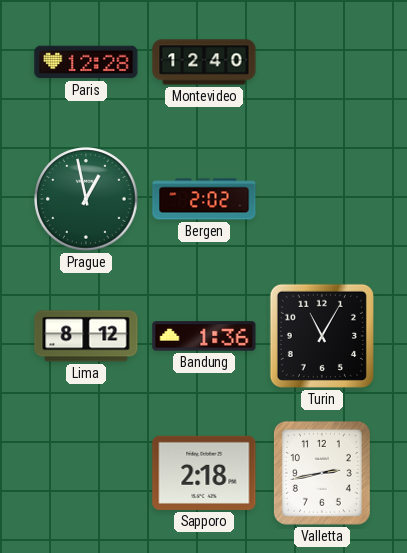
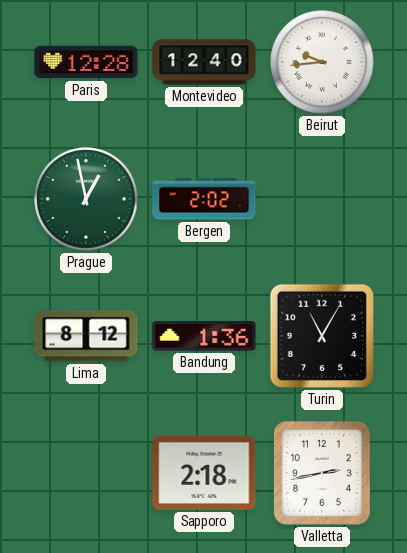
Beirut: none -> 9:44 (322, 62)
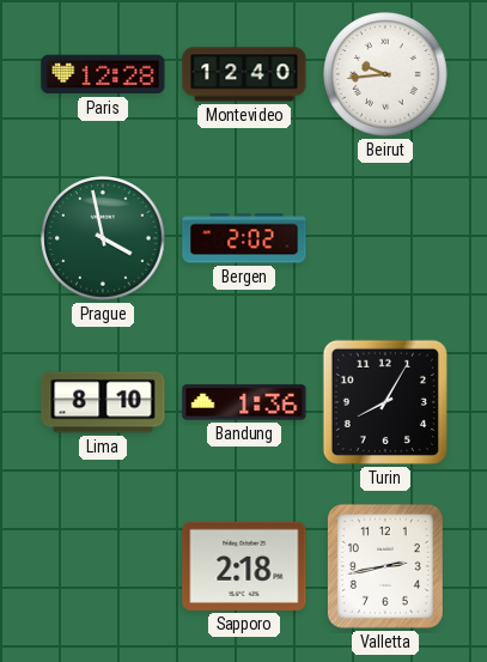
Prague: 12:58 -> 3:58 (103, 238)
Lima: 8:12 -> 8:10 (103, 402)
Turin: 11:05 -> 8:05 (385, 402)
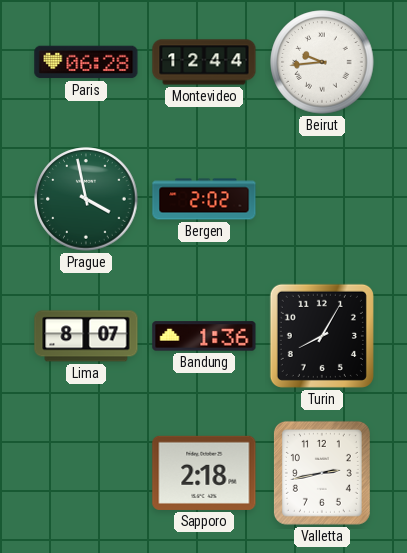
Paris: 12:28 -> 06:28 (86, 62)
Montevideo: 12:40 -> 12:44 (204, 62)
Lima: 8:10 -> 8:07 (86, 336)
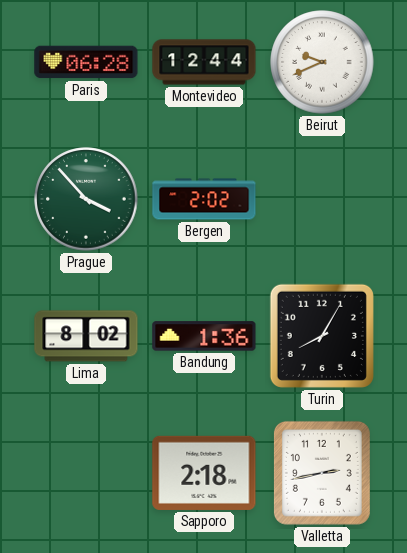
Beirut: 9:44 -> 9:41 (322, 62)
Prague: 3:58 -> 3:53 (86, 199)
Lima: 8:07 -> 8:02 (86, 336)
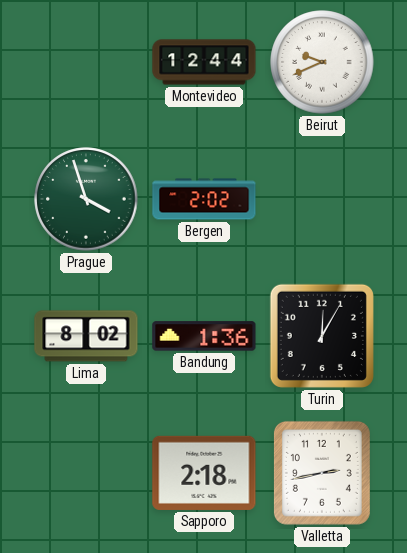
Paris: 06:28 -> none (86, 62)
Prague: 3:53 -> 3:57 (86, 199)
Turin: 8:05 -> 12:05 (322, 336)
